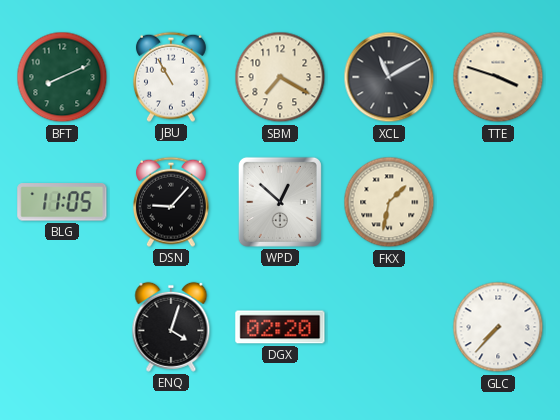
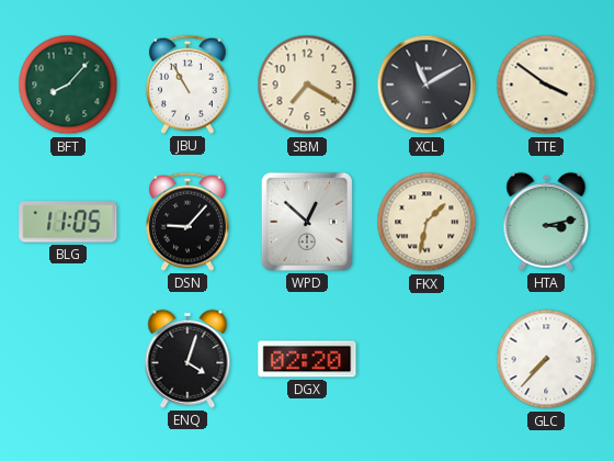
BFT: 8:11 -> 8:07 (68, 85)
TTE: 3:48 -> 3:51 (546, 85)
HTA: none -> 3:13 (546, 222)
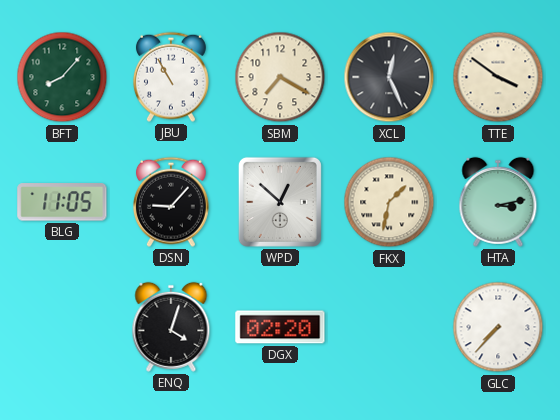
XCL: 11:10 -> 12:26 (389, 77)
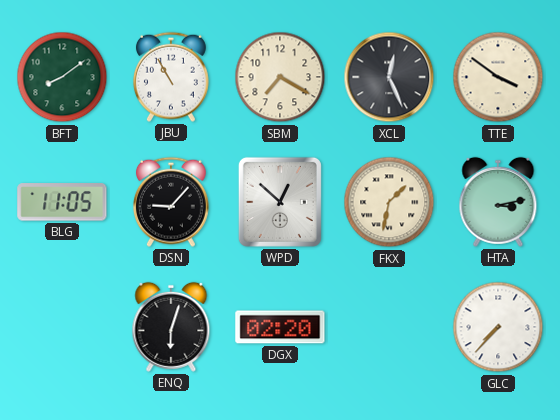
BFT: 8:07 -> 8:09 (62, 77)
ENQ: 4:03 -> 6:03 (171, 327)
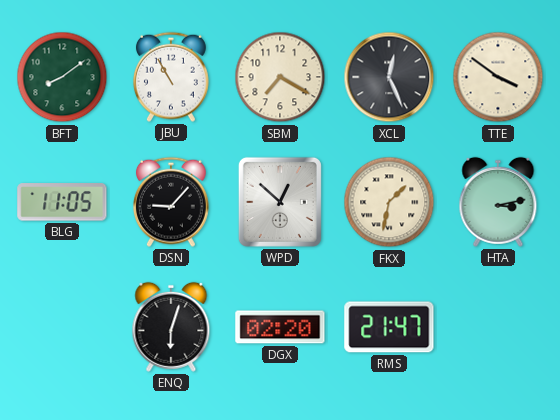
RMS: none -> 21:47 (389, 327)
GLC: 7:37 -> none (498, 327)
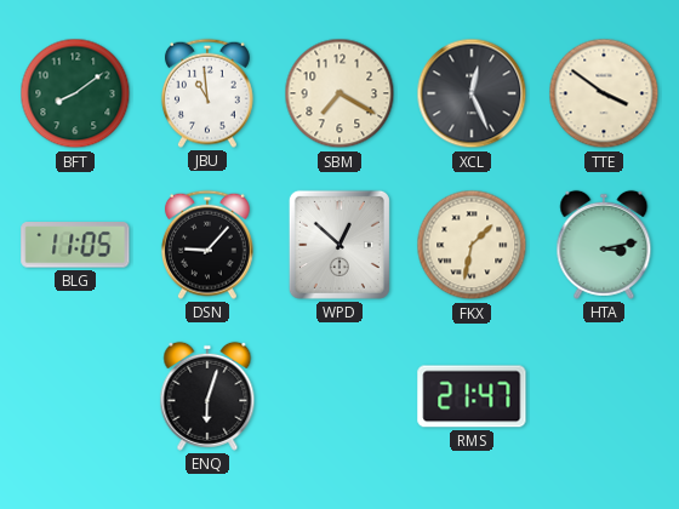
JBU: 10:55 -> 10:59 (207, 93)
DGX: 02:20 -> none (280, 327)
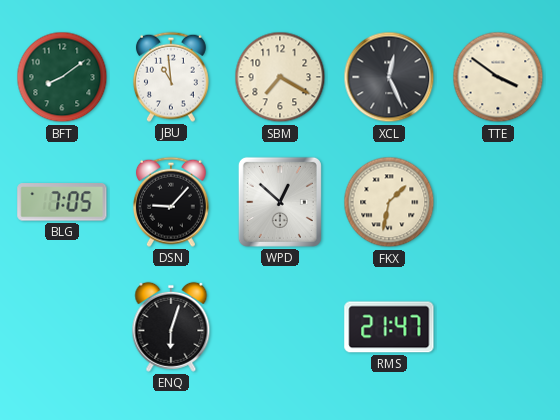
BLG: 11:05 -> 7:05 (62, 202)
HTA: 3:13 -> none (604, 245)
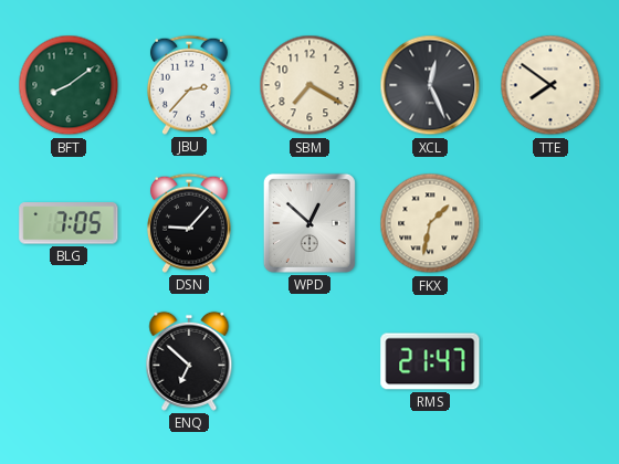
JBU: 10:59 -> 2:37 (189, 85)
TTE: 3:51 -> 7:51 (550, 85)
ENQ: 6:03 -> 6:52 (189, 361)
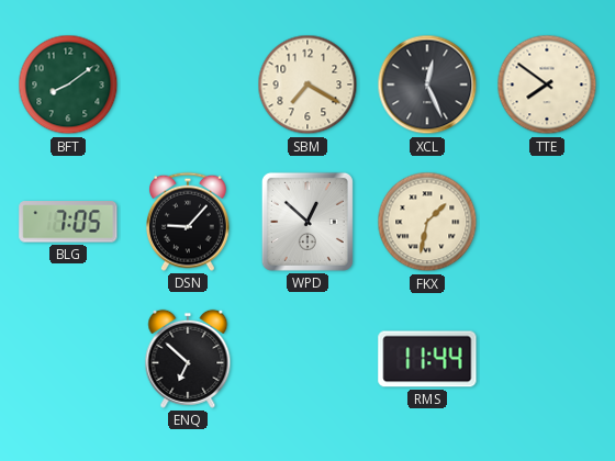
JBU: 2:37 -> none (189, 85)
RMS: 21:47 -> 11:44 (427, 359)
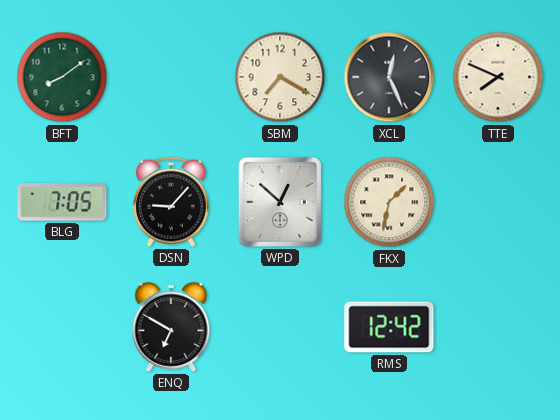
TTE: 7:51 -> 7:49 (498, 77)
ENQ: 6:52 -> 6:50 (171, 327)
RMS: 11:44 -> 12:42 (389, 327)
